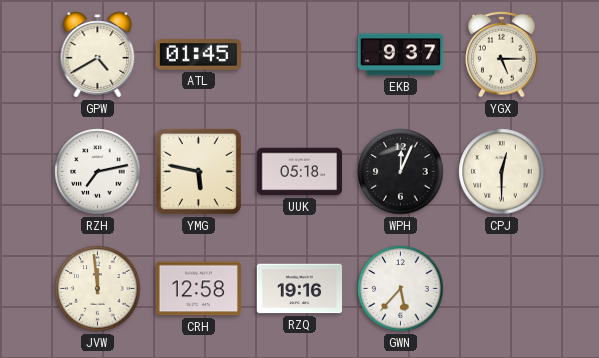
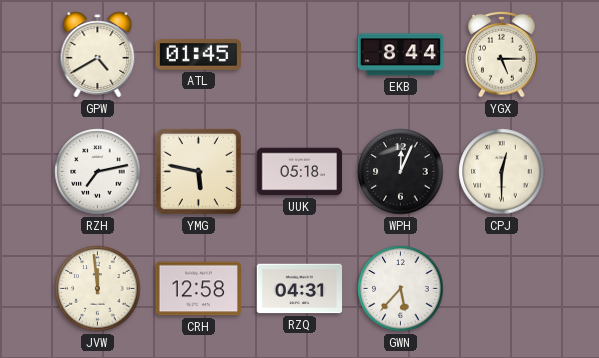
EKB: 9:37 -> 8:44 (401, 55)
RZQ: 19:16 -> 04:31 (300, 289)
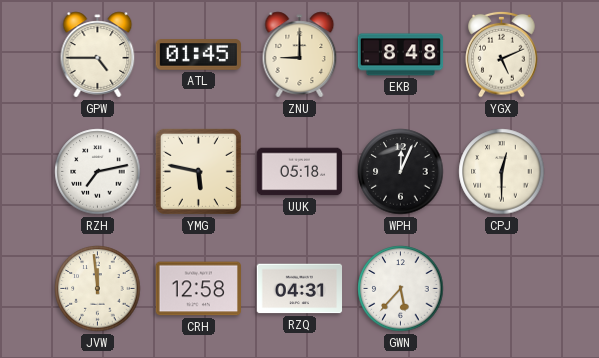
GPW: 4:40 -> 4:45 (98, 55)
ZNU: none -> 9:00 (300, 55)
EKB: 8:44 -> 8:48 (401, 55)
YGX: 5:15 -> 5:11 (502, 54)
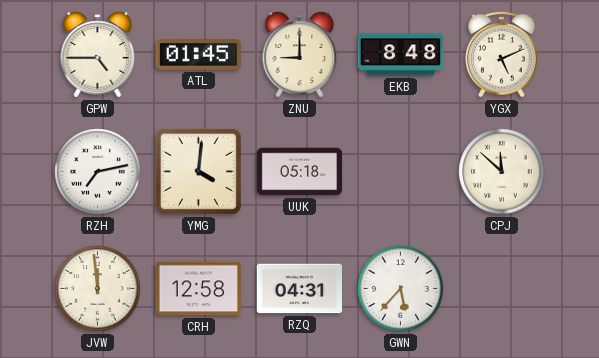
YMG: 5:47 -> 4:01 (198, 171)
WPH: 12:04 -> none (401, 172)
CPJ: 12:30 -> 11:52 (502, 172)
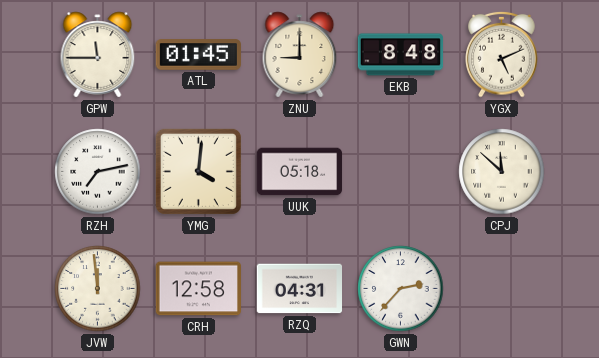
GPW: 4:45 -> 11:45 (98, 55)
GWN: 5:37 -> 2:37 (401, 289)
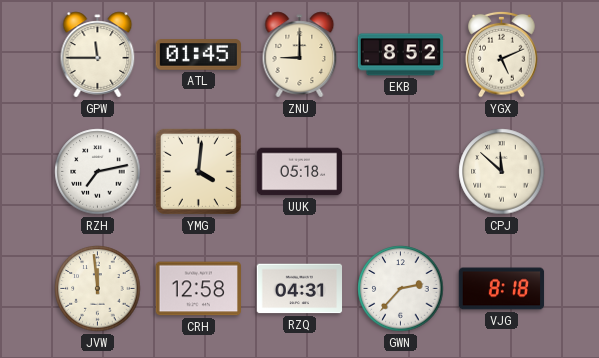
EKB: 8:48 -> 8:52 (401, 55)
VJG: none -> 8:18 (502, 289)
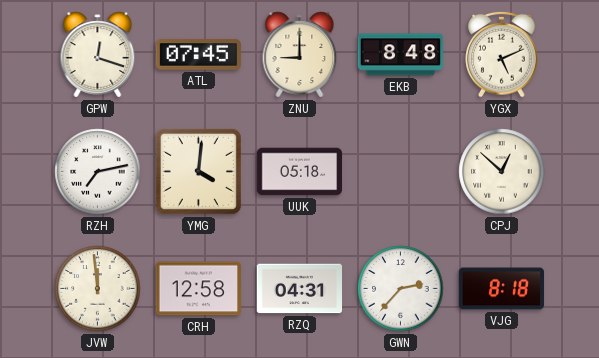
GPW: 11:45 -> 12:18 (98, 55)
ATL: 01:45 -> 07:45 (198, 55)
EKB: 8:52 -> 8:48 (401, 55)
CPJ: 11:52 -> 12:52 (502, 172)
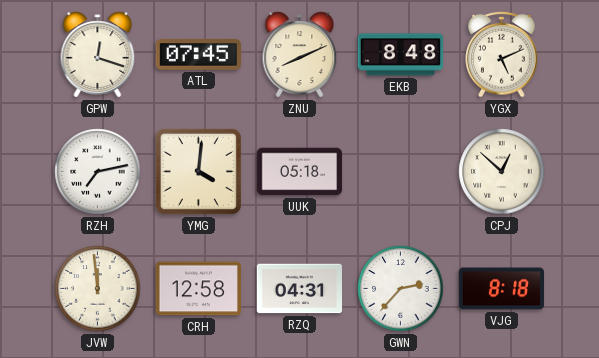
ZNU: 9:00 -> 8:11 (300, 55)
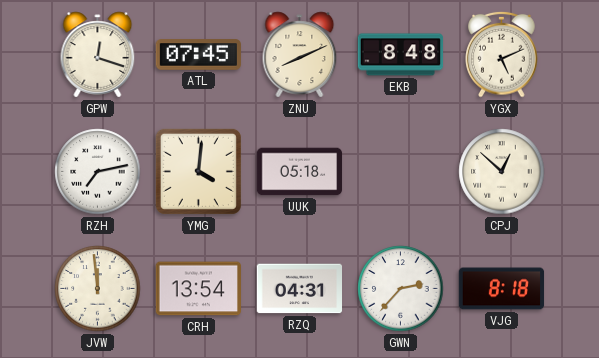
CRH: 12:58 -> 13:54 (198, 289)
